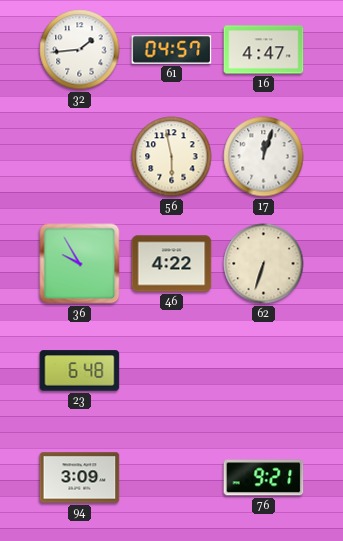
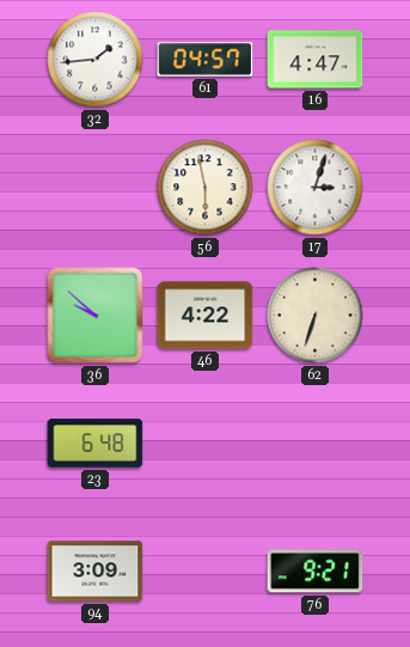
17: 12:03 -> 3:03 (316, 188)
36: 9:55 -> 9:52 (96, 316)
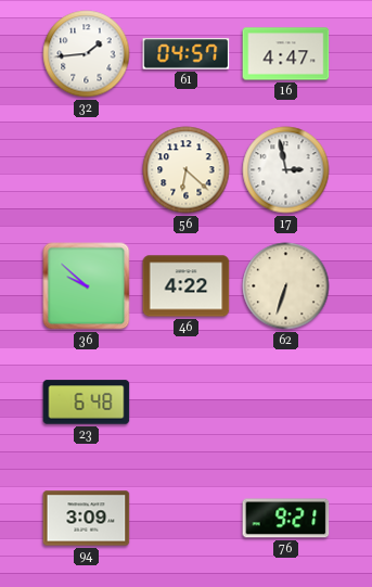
56: 5:58 -> 6:22 (187, 170)
17: 3:03 -> 2:58 (286, 170)
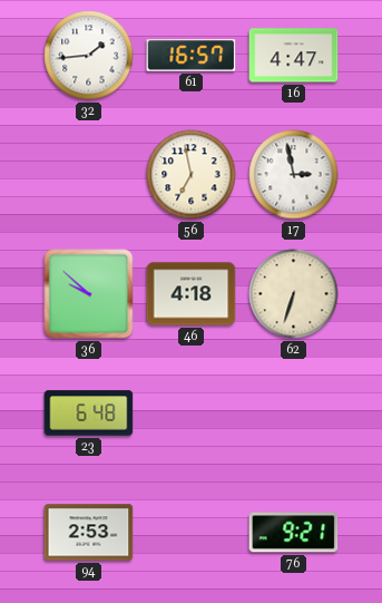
61: 04:57 -> 16:57 (192, 56)
56: 6:22 -> 6:58 (192, 175)
46: 4:22 -> 4:18 (192, 294)
94: 3:09 -> 2:53 (89, 533)
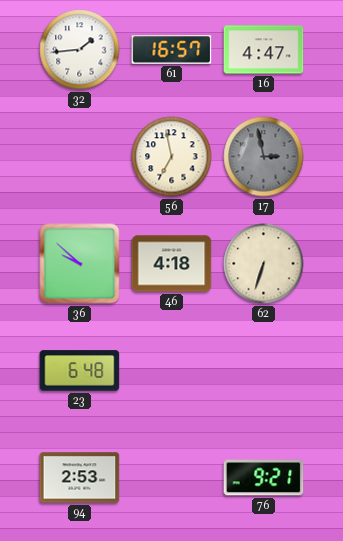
17 dial: white -> grey (264, 157)
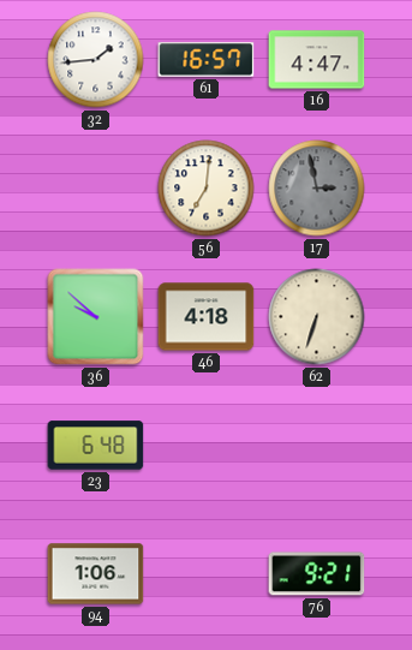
56: 6:58 -> 7:01 (207, 189)
94: 2:53 -> 1:06 (96, 574)
